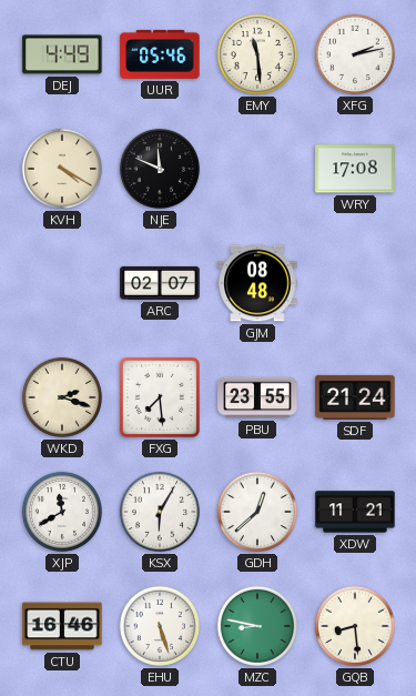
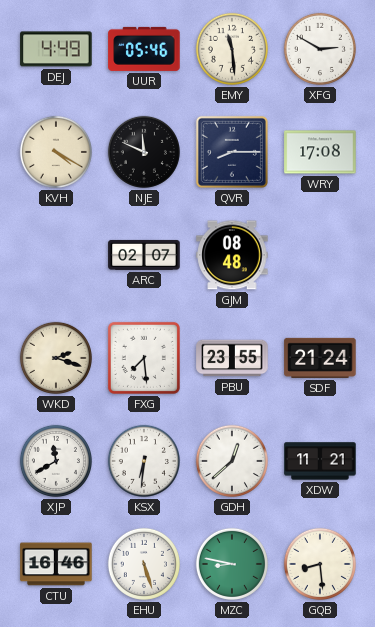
XFG: 2:13 -> 2:50 (320, 49)
QVR: none -> 8:15 (232, 152)
KSX: 6:05 -> 6:31 (144, 461)
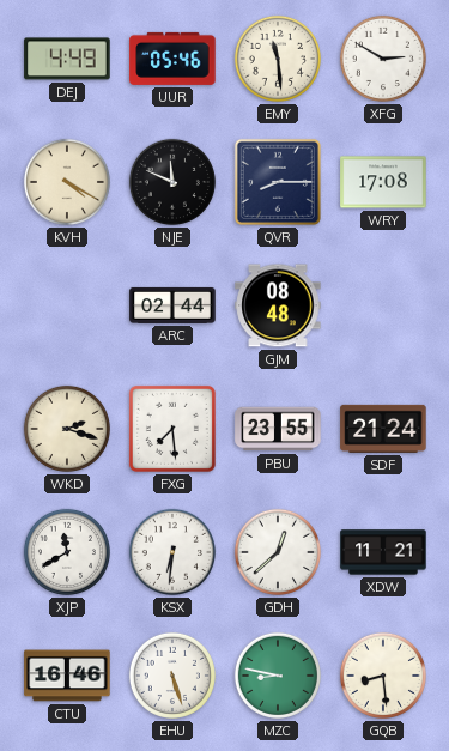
ARC: 02:07 -> 02:44 (172, 305)
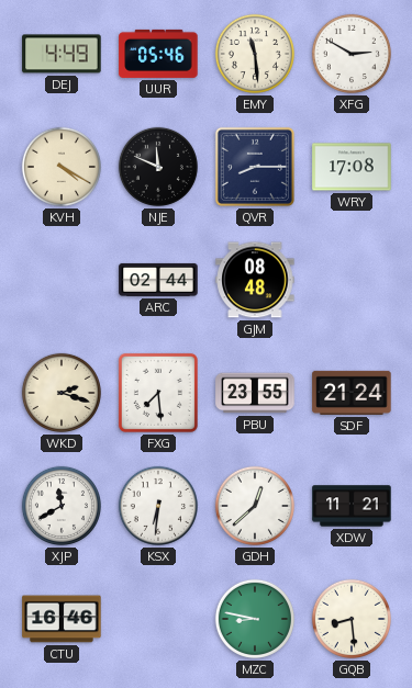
EHU: 5:27 -> none (172, 676)
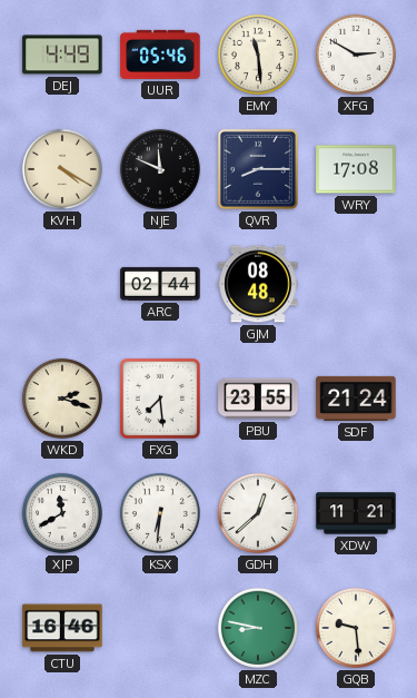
GQB: 8:29 -> 9:29 (356, 628)
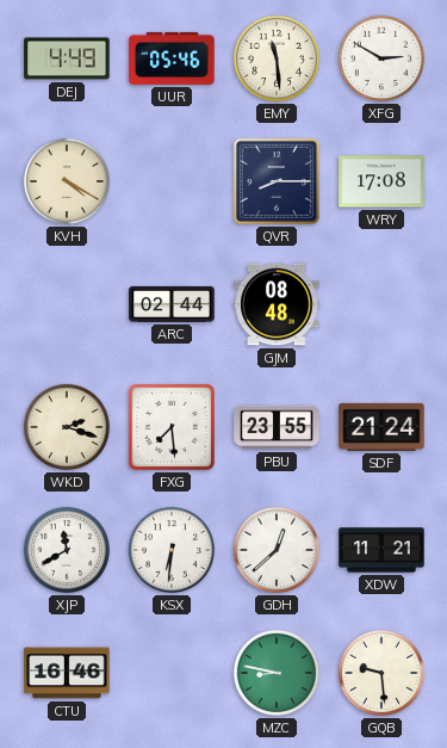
NJE: 11:49 -> none (160, 169)
